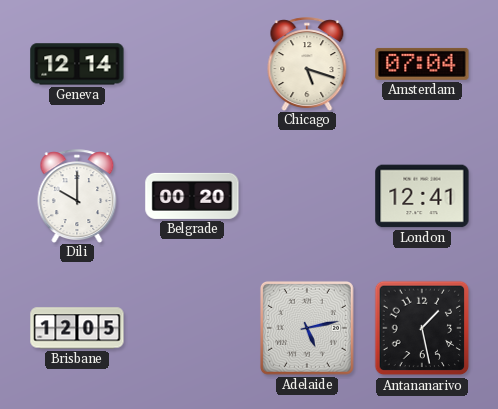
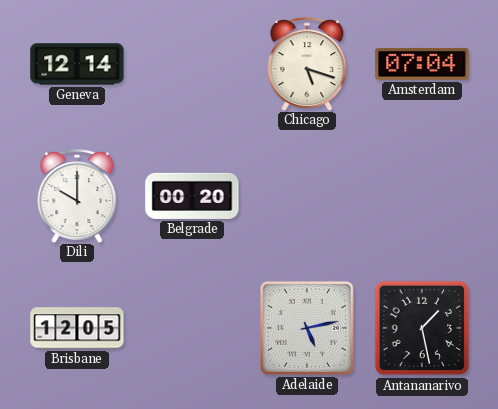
London: 12:41 -> none (422, 196)
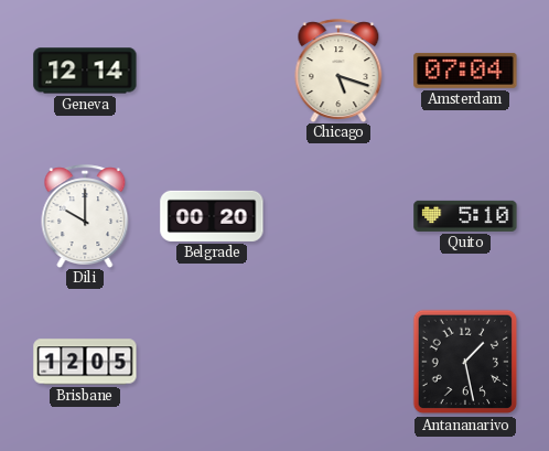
Quito: none -> 5:10 (465, 216)
Adelaide: 5:13 -> none (307, 328)
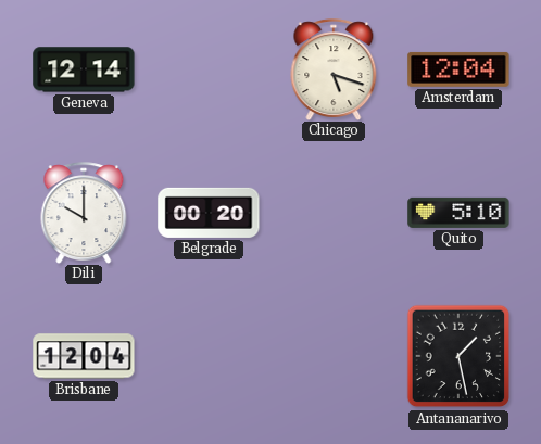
Amsterdam: 07:04 -> 12:04 (458, 69)
Brisbane: 12:05 -> 12:04 (84, 356)
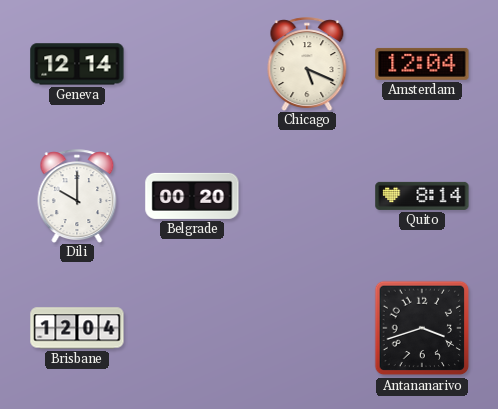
Chicago: 5:18 -> 5:19 (307, 64)
Quito: 5:10 -> 8:14 (422, 196)
Antananarivo: 1:28 -> 3:42 (422, 328)
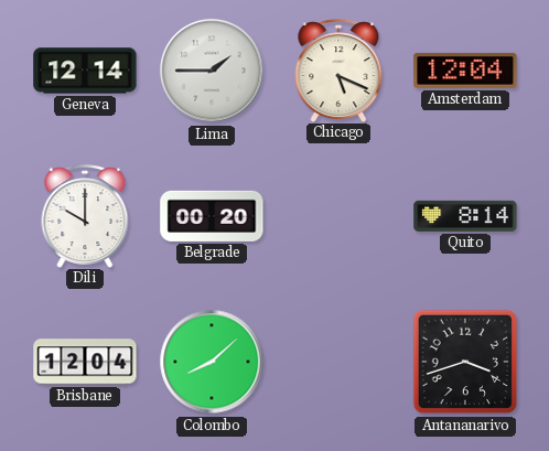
Lima: none -> 1:45 (212, 71)
Colombo: none -> 8:08 (212, 362)
